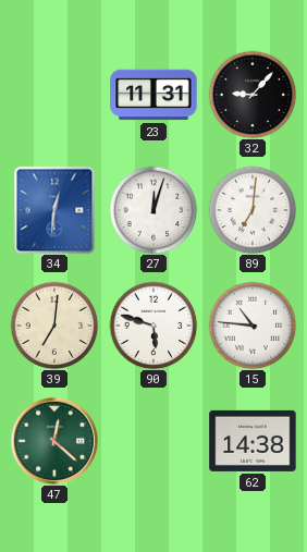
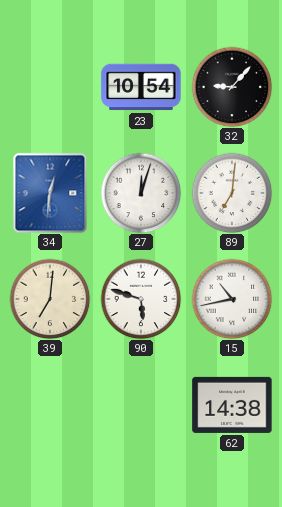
23: 11:31 -> 10:54 (141, 87)
15: 10:46 -> 10:43 (232, 299)
47: 12:22 -> none (54, 441)
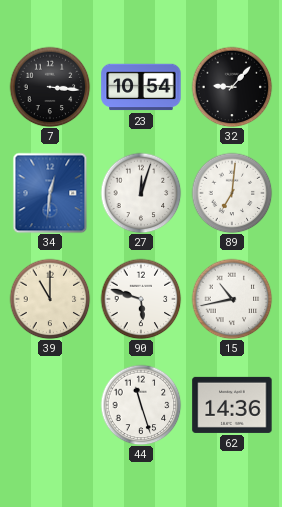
7: none -> 3:16 (50, 87)
39: 7:01 -> 11:00 (50, 299)
44: none -> 11:27 (141, 405)
62: 14:38 -> 14:36 (232, 405)
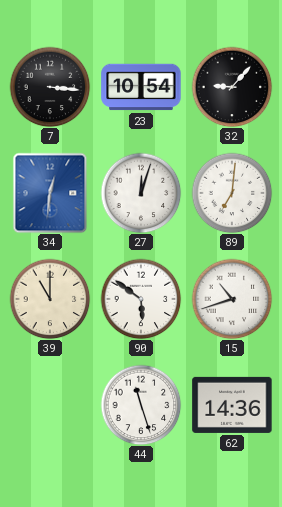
90: 5:48 -> 5:51 (141, 299)
15: 10:43 -> 10:42 (232, 299)
